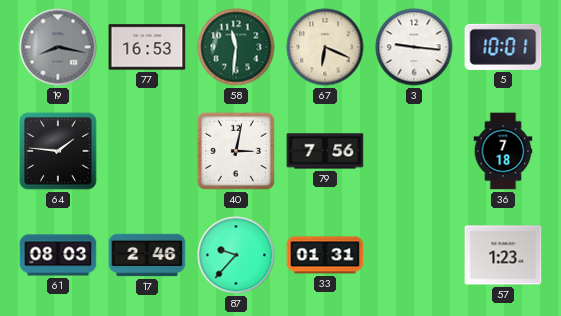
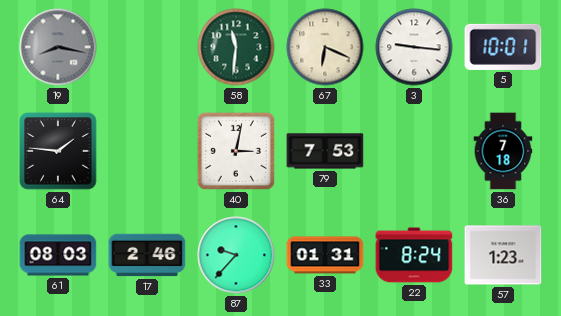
77: 16:53 -> none (147, 47)
79: 7:56 -> 7:53 (325, 151)
22: none -> 8:24 (414, 255)
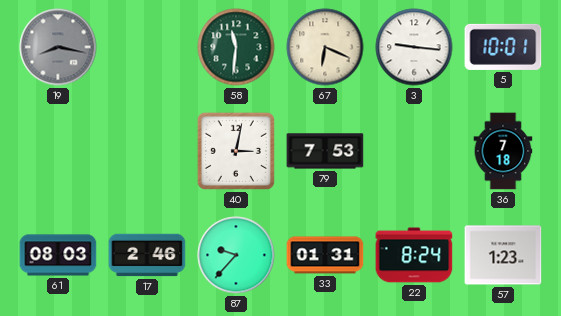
64: 1:46 -> none (58, 151)
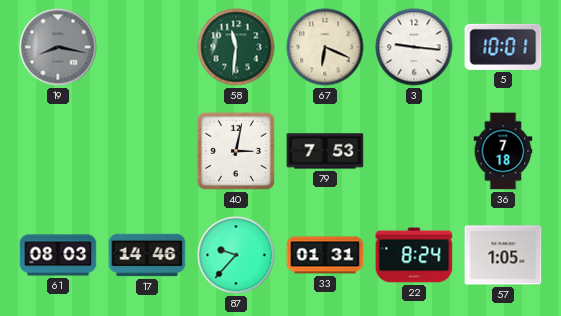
17: 2:46 -> 14:46 (147, 255)
57: 1:23 -> 1:05 (503, 255)
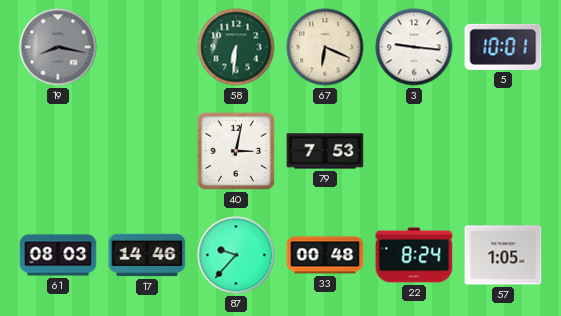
58: 11:31 -> 6:31 (236, 47)
36: 7:18 -> none (503, 151)
33: 01:31 -> 00:48 (325, 255)
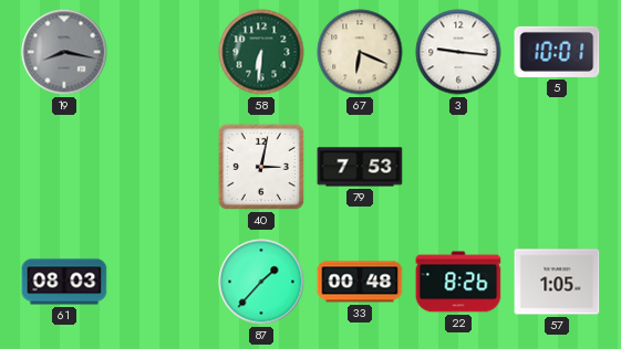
17: 14:46 -> none (147, 255)
87: 9:37 -> 1:37 (261, 282)
22: 8:24 -> 8:26 (458, 282)
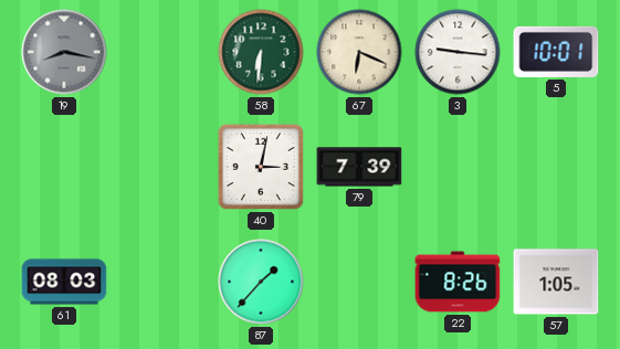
79: 7:53 -> 7:39 (359, 167)
33: 00:48 -> none (360, 282)
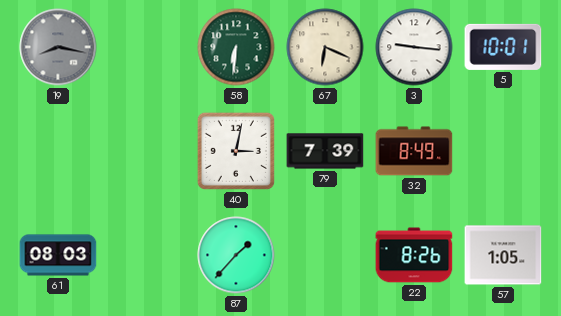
32: none -> 8:49 (414, 151)
